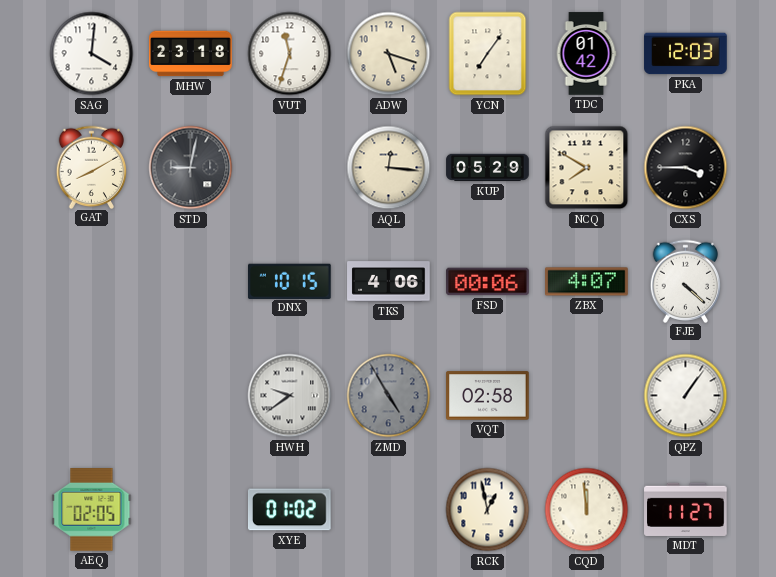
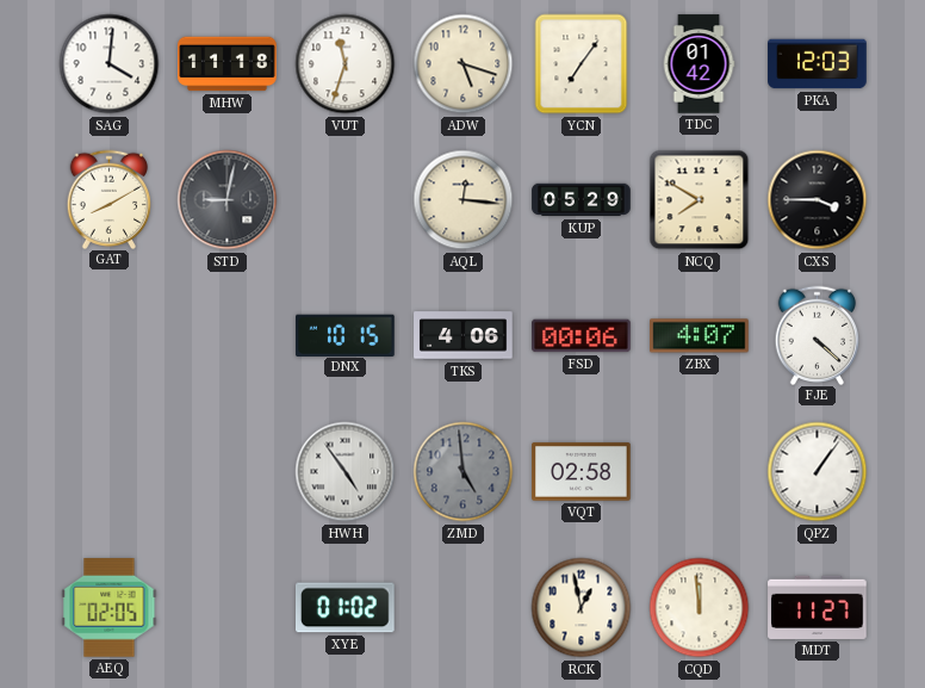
MHW: 23:18 -> 11:18 (228, 64)
HWH: 9:39 -> 4:54 (346, 472)
ZMD: 4:55 -> 4:59 (464, 472)
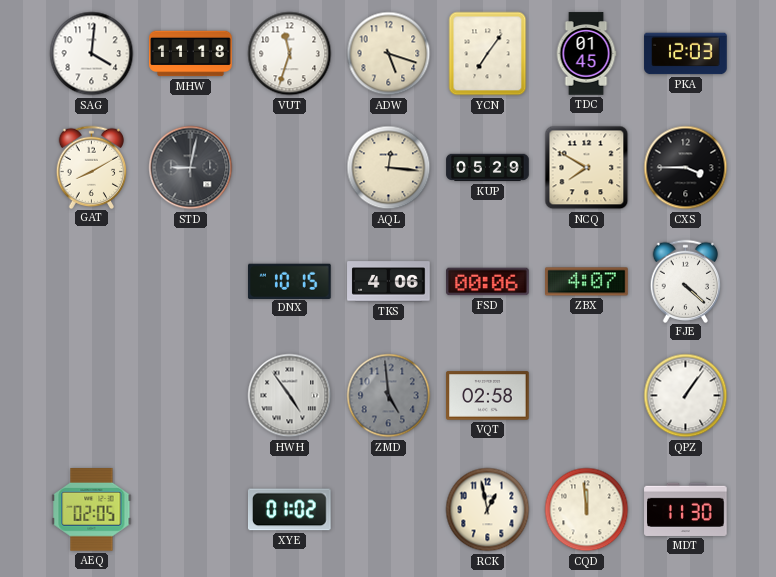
TDC: 01:42 -> 01:45 (586, 54)
MDT: 11:27 -> 11:30 (686, 509)
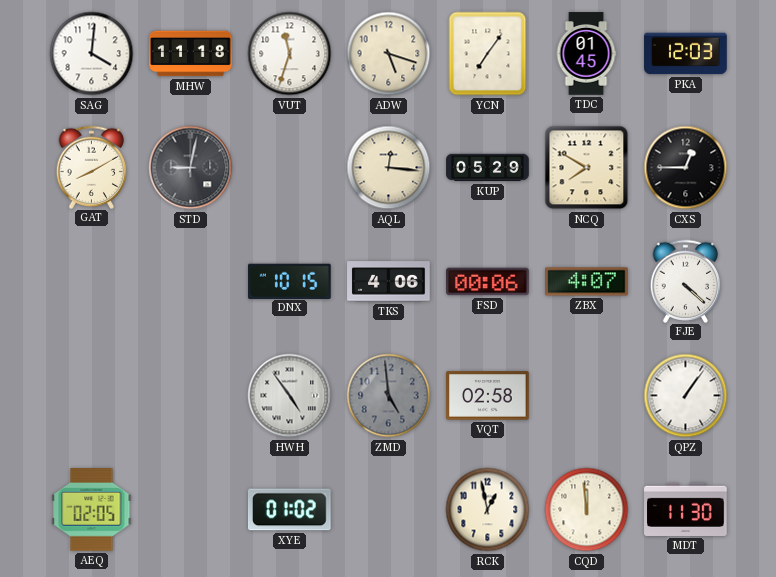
CXS: 3:45 -> 12:45 (686, 168)
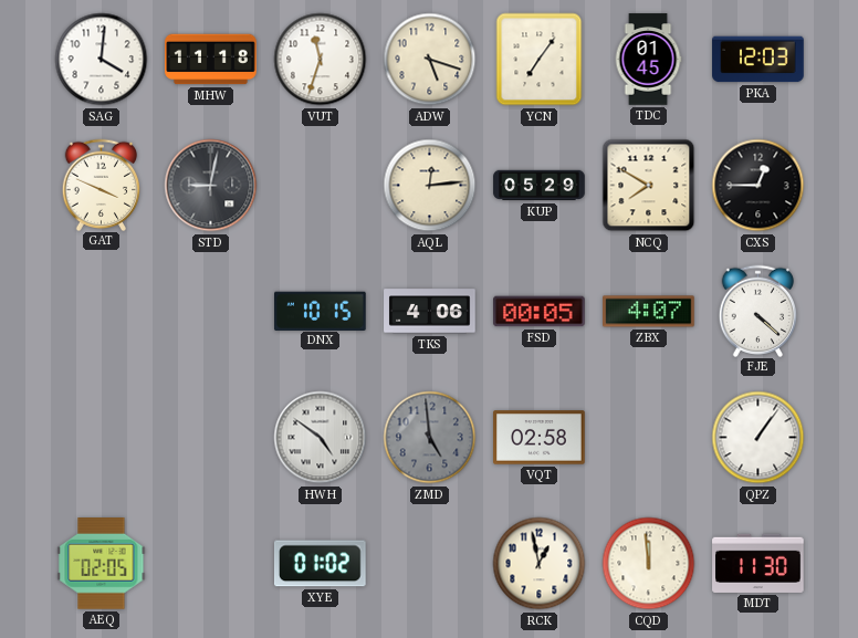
GAT: 8:10 -> 3:49 (102, 185)
AQL: 12:16 -> 12:14 (430, 186)
FSD: 00:06 -> 00:05 (540, 312)
HWH: 4:54 -> 4:51 (321, 438)
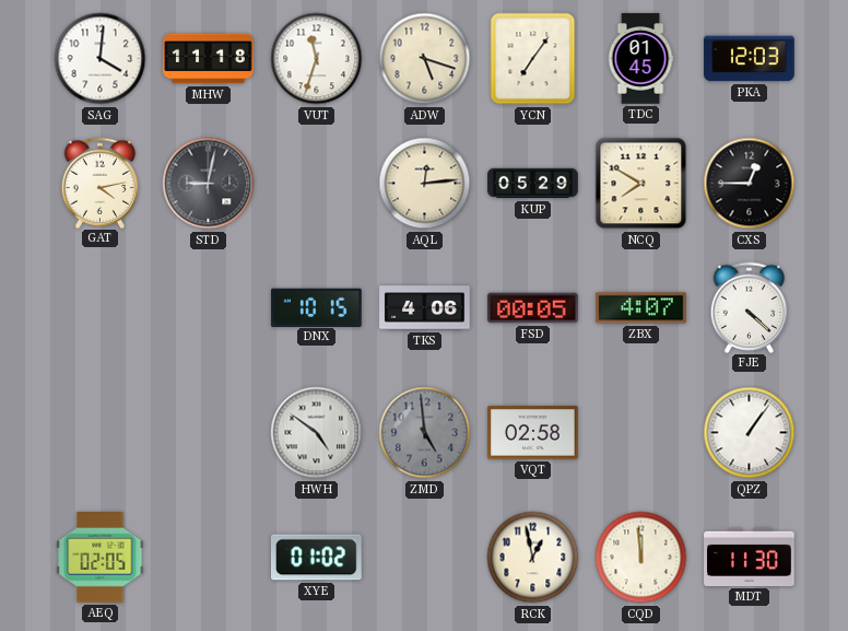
GAT: 3:49 -> 4:13 (101, 183)
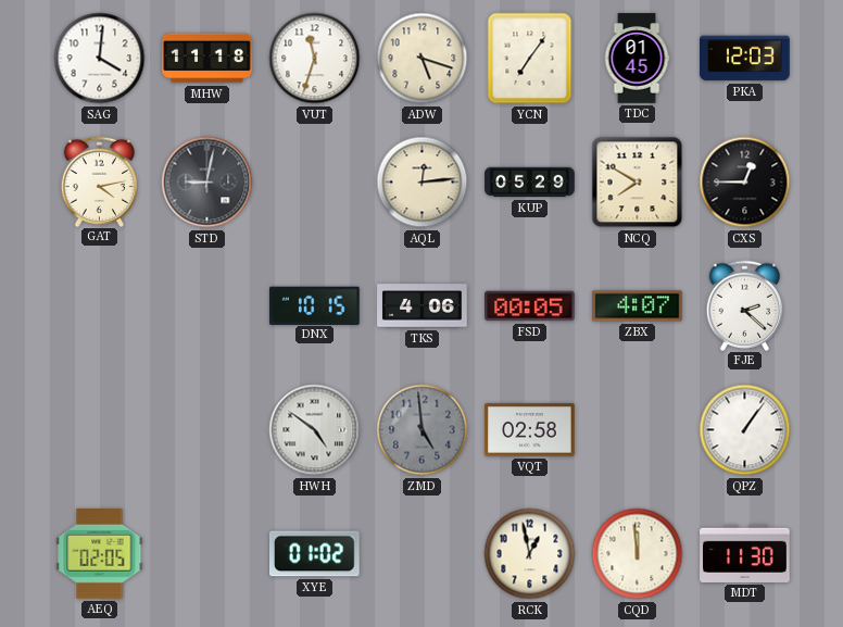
FJE: 4:22 -> 2:22 (745, 305)
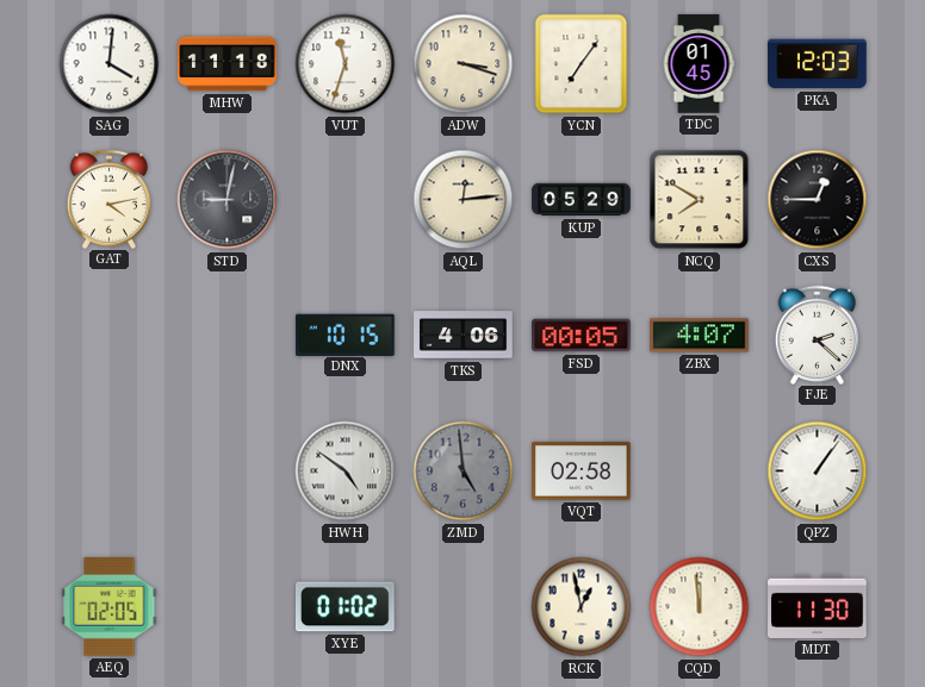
ADW: 5:18 -> 3:18 (464, 64)
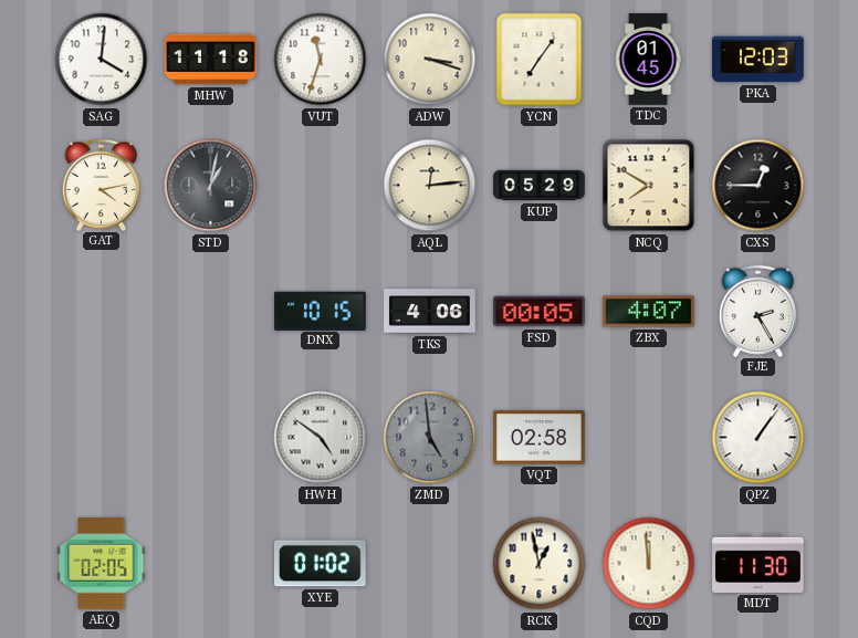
STD: 9:02 -> 1:02 (211, 186)
FJE: 2:22 -> 2:25 (758, 311)
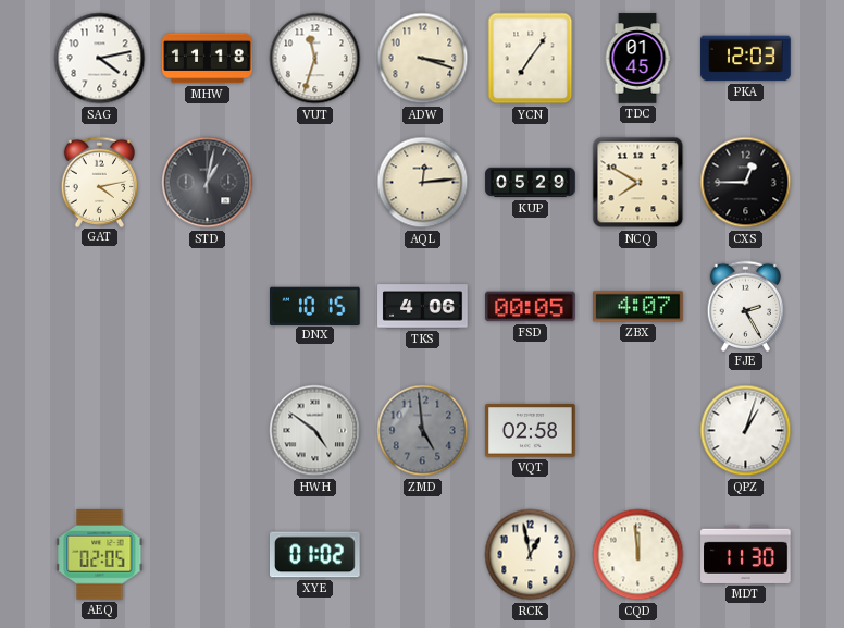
SAG: 4:01 -> 4:13 (100, 59)
QPZ: 1:06 -> 1:03 (746, 431)
